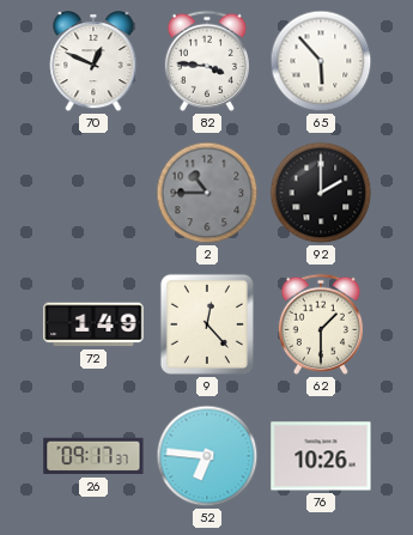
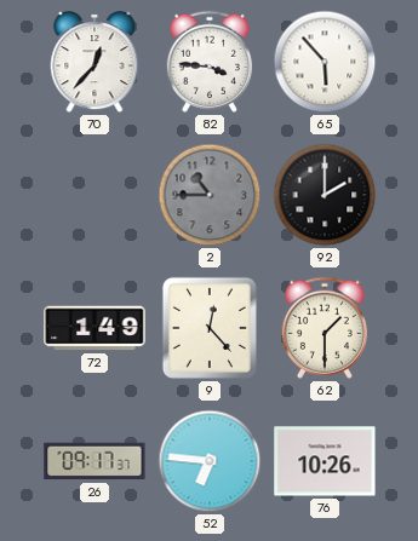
70: 12:49 -> 12:37 (95, 63)
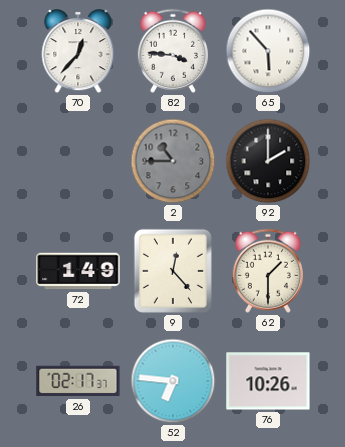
26: 09:17 -> 02:17 (78, 381)
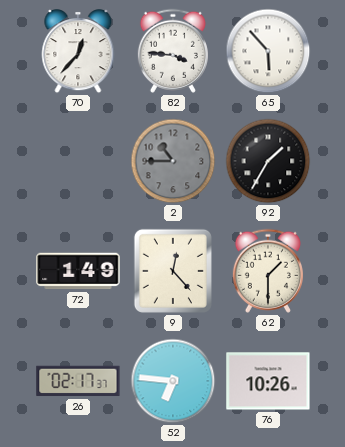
92: 2:00 -> 1:35 (268, 161)
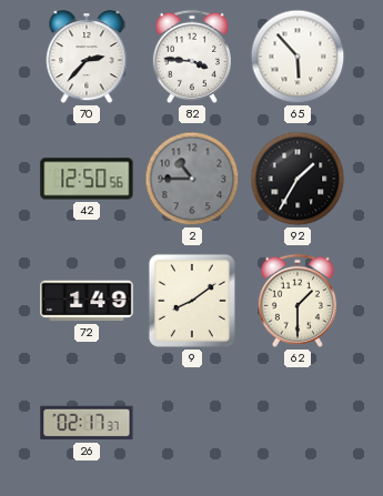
70: 12:37 -> 2:37 (87, 58)
42: none -> 12:50 (87, 179)
9: 12:23 -> 8:09 (192, 301)
52: 6:46 -> none (173, 381)
76: 10:26 -> none (268, 381)
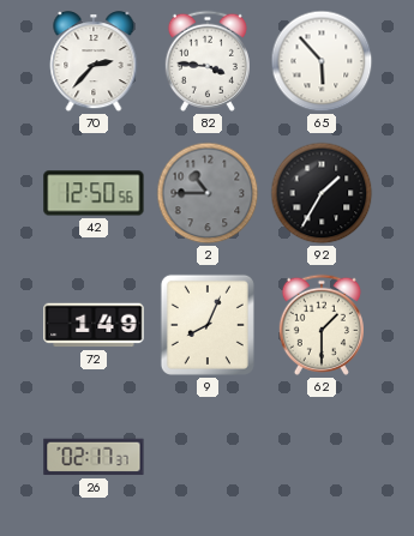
9: 8:09 -> 8:04 (208, 325)
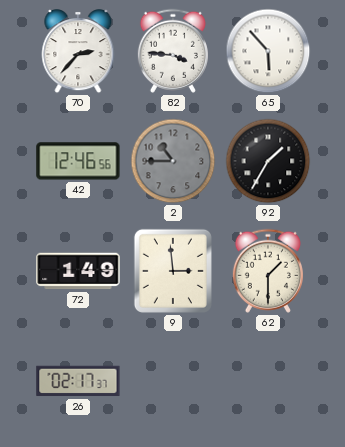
42: 12:50 -> 12:46 (78, 161)
9: 8:04 -> 2:59 (173, 271)
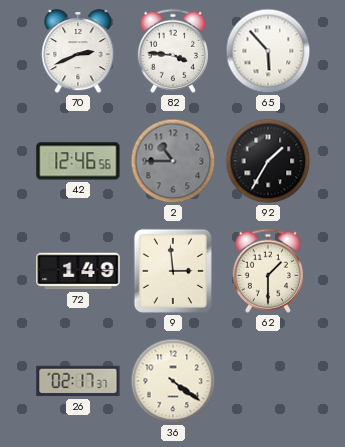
70: 2:37 -> 2:41 (78, 52)
36: none -> 4:21 (173, 381)
